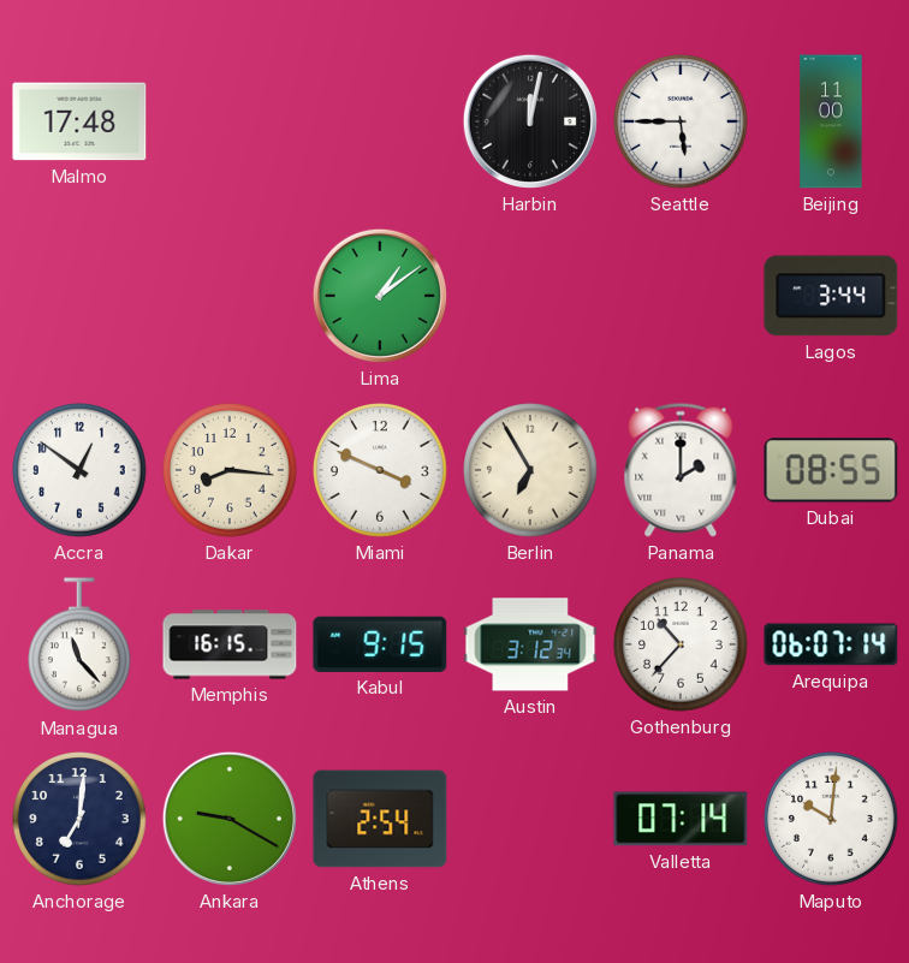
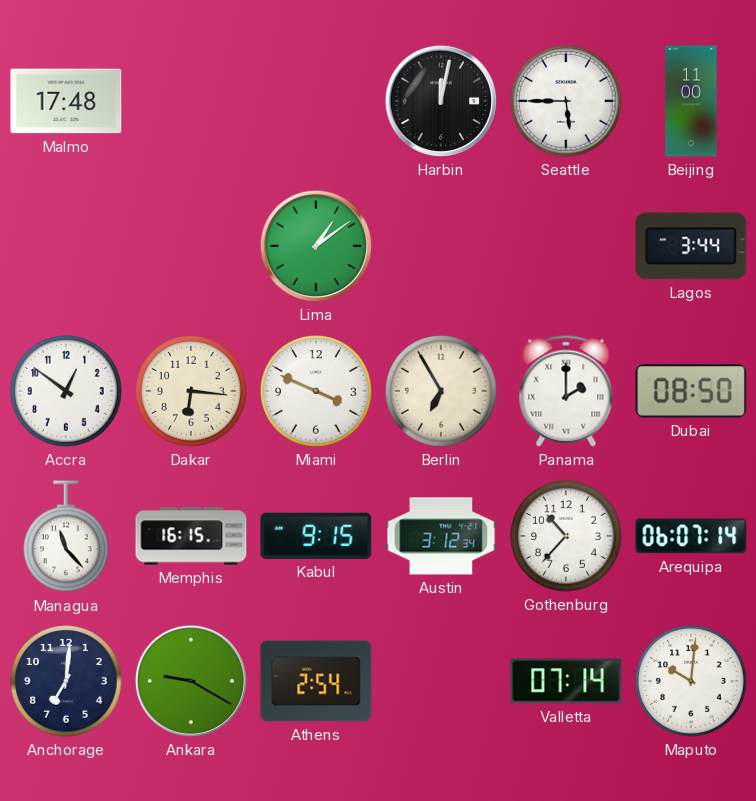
Dakar: 8:16 -> 6:16 (191, 391)
Dubai: 08:55 -> 08:50 (691, 391)
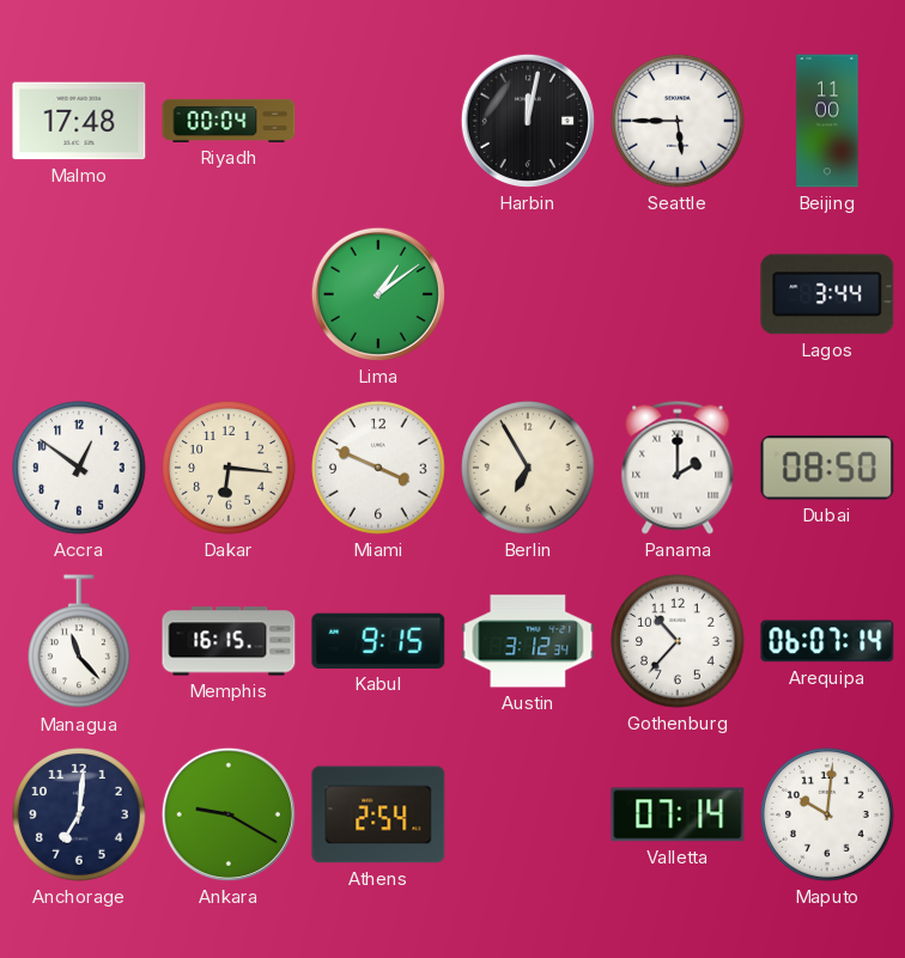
Riyadh: none -> 00:04 (229, 121)
